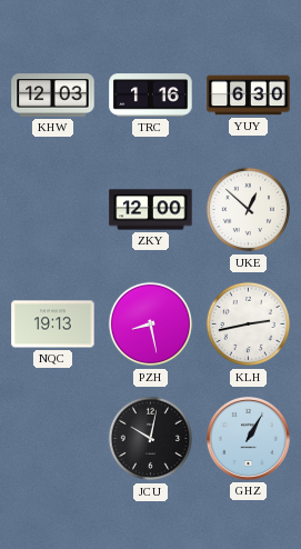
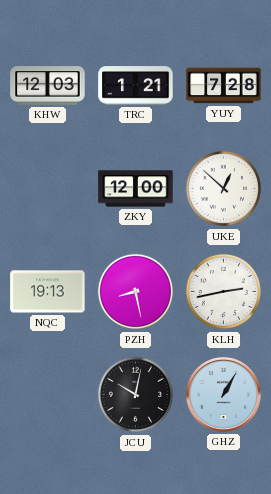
TRC: 1:16 -> 1:21 (136, 86)
YUY: 6:30 -> 7:28 (224, 86)
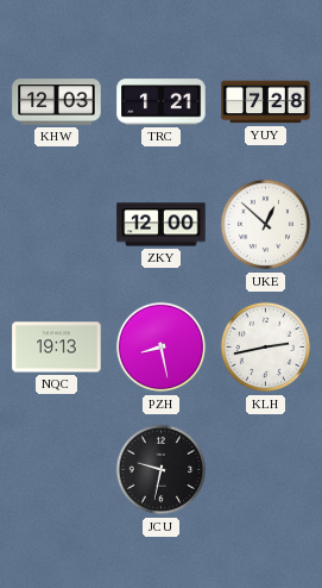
JCU: 10:02 -> 9:32 (162, 470)
GHZ: 1:05 -> none (223, 394)
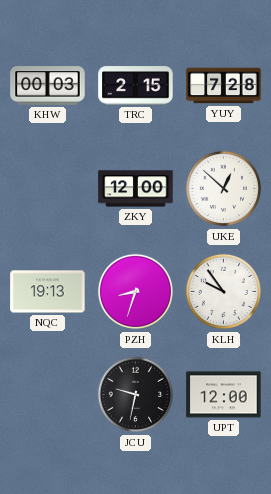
KHW: 12:03 -> 00:03 (48, 86)
TRC: 1:21 -> 2:15 (136, 86)
PZH: 8:28 -> 8:33 (136, 292)
KLH: 2:43 -> 9:54 (224, 292)
UPT: none -> 12:00 (224, 395)
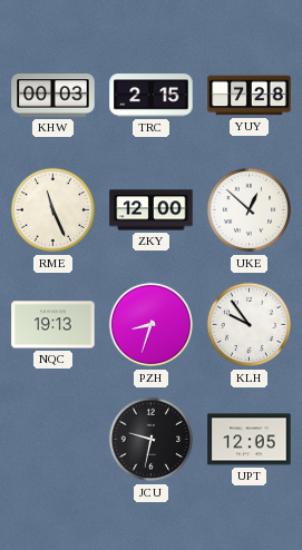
RME: none -> 11:26 (53, 210)
UPT: 12:00 -> 12:05 (250, 440)
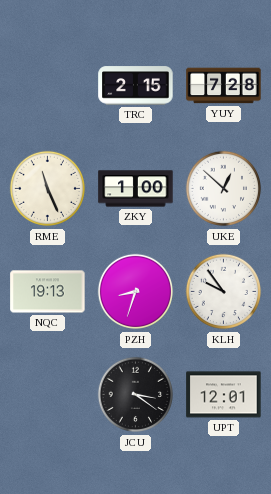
KHW: 00:03 -> none (53, 96)
ZKY: 12:00 -> 1:00 (136, 189)
JCU: 9:32 -> 3:21 (136, 395)
UPT: 12:05 -> 12:01 (224, 395)
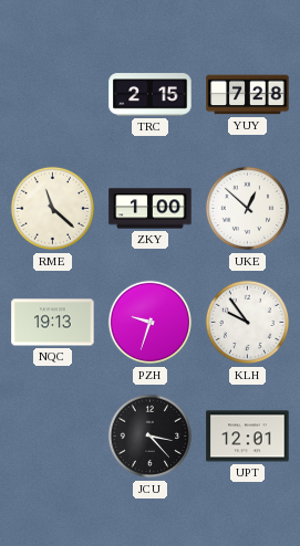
RME: 11:26 -> 11:22 (53, 209)
PZH: 8:33 -> 9:33 (151, 323)
JCU: 3:21 -> 3:23 (151, 437)
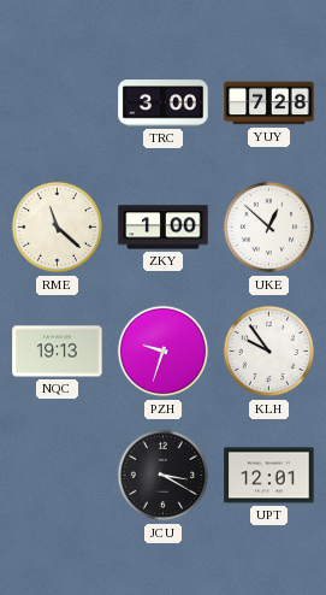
TRC: 2:15 -> 3:00 (164, 104)
JCU: 3:23 -> 3:20 (164, 476)
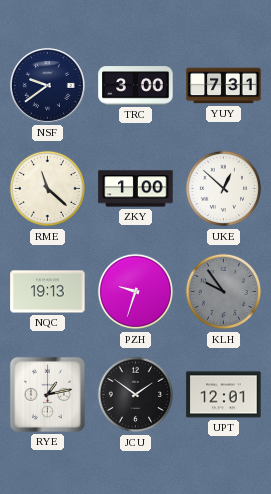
NSF: none -> 9:39 (47, 85)
YUY: 7:28 -> 7:31 (224, 86)
KLH dial: white -> grey (224, 292)
RYE: none -> 1:13 (47, 394)
JCU: 3:20 -> 1:51 (136, 395)
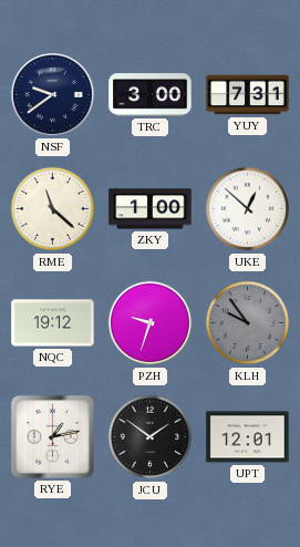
NQC: 19:13 -> 19:12 (53, 323)
